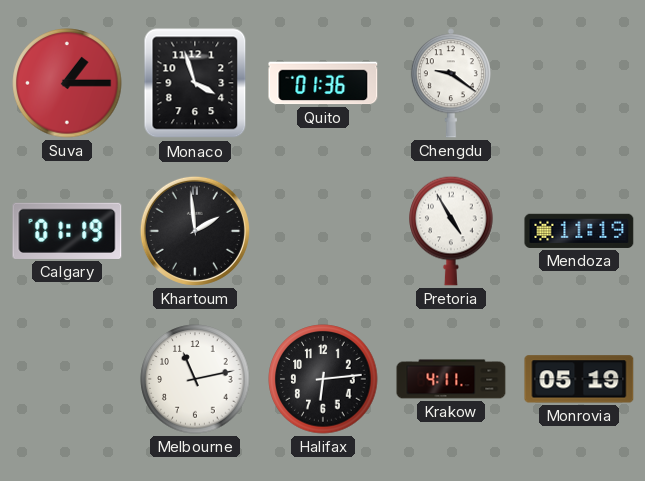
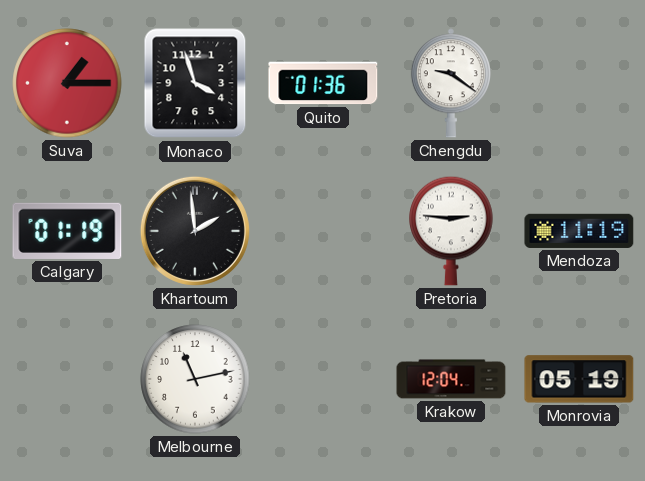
Pretoria: 4:55 -> 2:46 (451, 231)
Halifax: 6:14 -> none (323, 379)
Krakow: 4:11 -> 12:04 (451, 379)
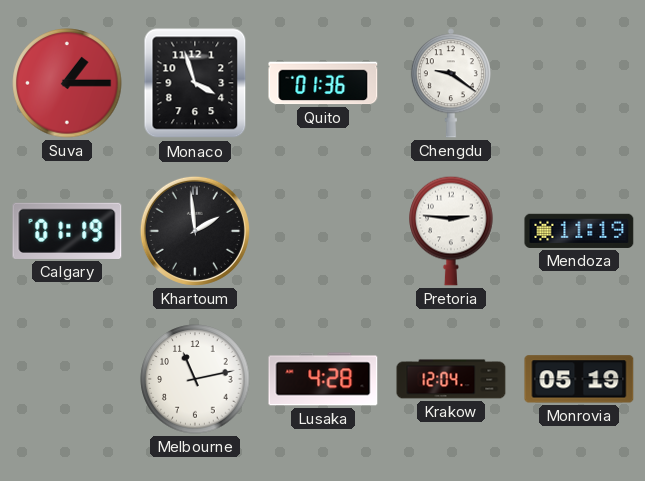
Lusaka: none -> 4:28 (323, 379)
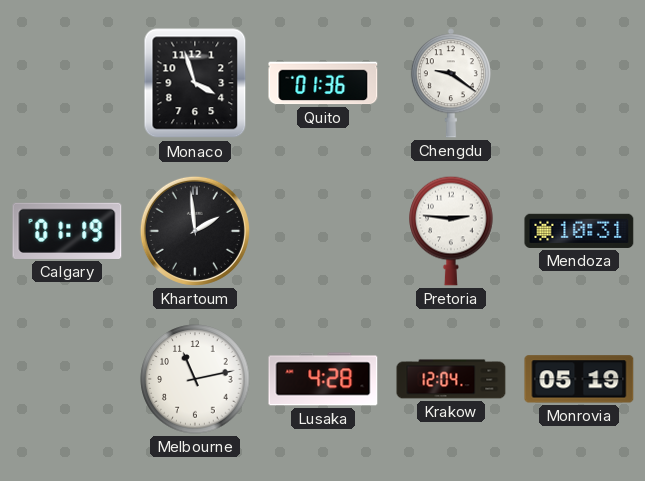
Suva: 1:15 -> none (67, 83)
Mendoza: 11:19 -> 10:31 (579, 231)
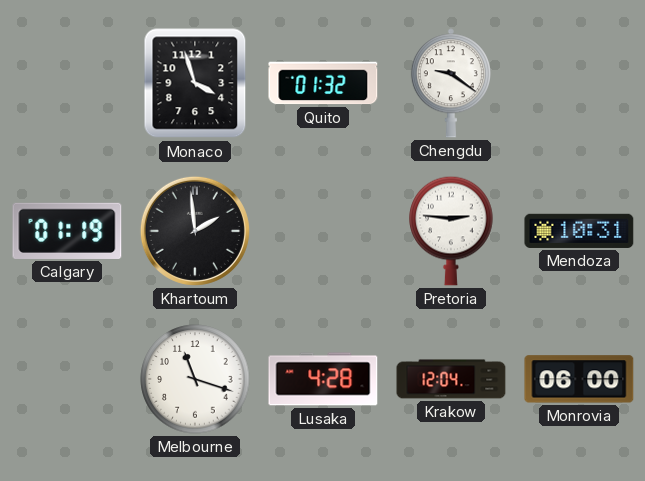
Quito: 01:36 -> 01:32 (323, 83)
Melbourne: 11:13 -> 11:18 (195, 379)
Monrovia: 05:19 -> 06:00 (579, 379)
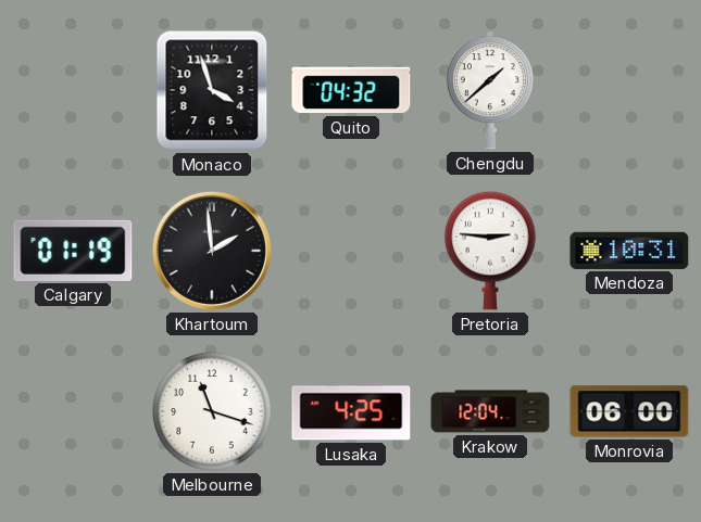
Quito: 01:32 -> 04:32 (351, 90)
Chengdu: 9:21 -> 1:38 (490, 90)
Lusaka: 4:28 -> 4:25 (351, 411)
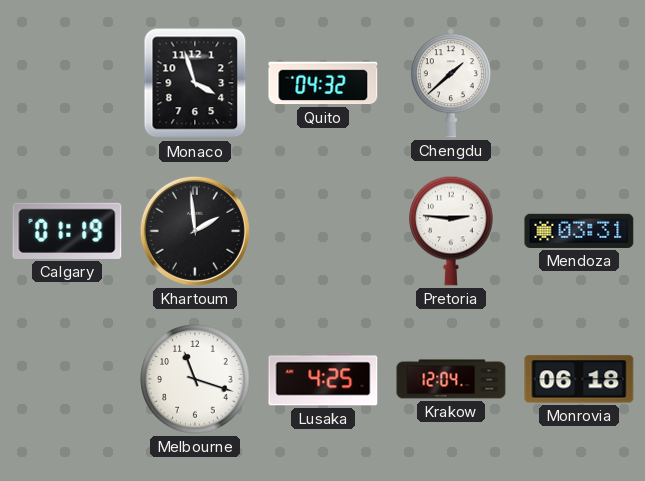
Mendoza: 10:31 -> 03:31 (579, 231)
Monrovia: 06:00 -> 06:18 (579, 379)
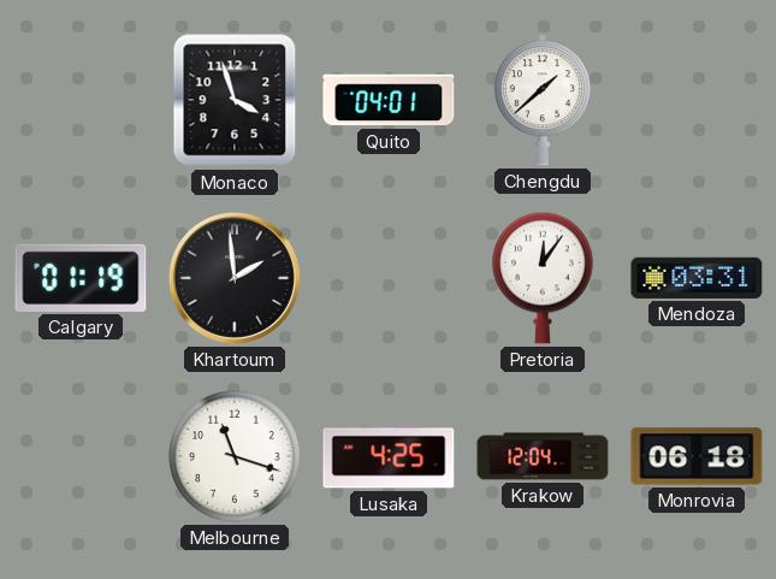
Quito: 04:32 -> 04:01 (389, 100)
Pretoria: 2:46 -> 12:06 (543, 278)
